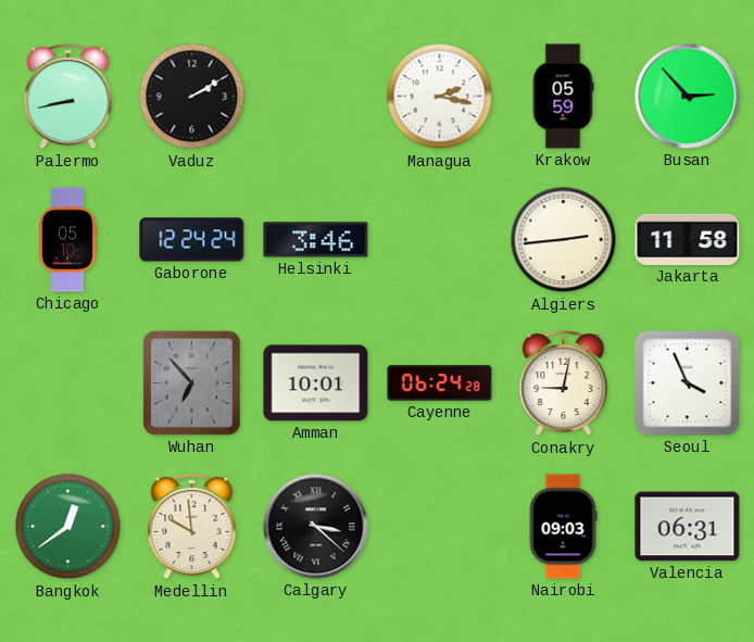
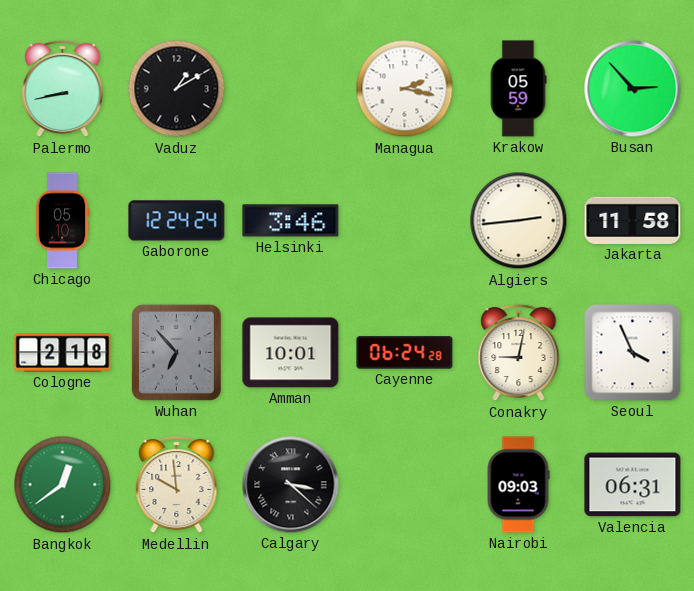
Vaduz: 2:10 -> 1:10 (177, 89)
Cologne: none -> 2:18 (63, 353)
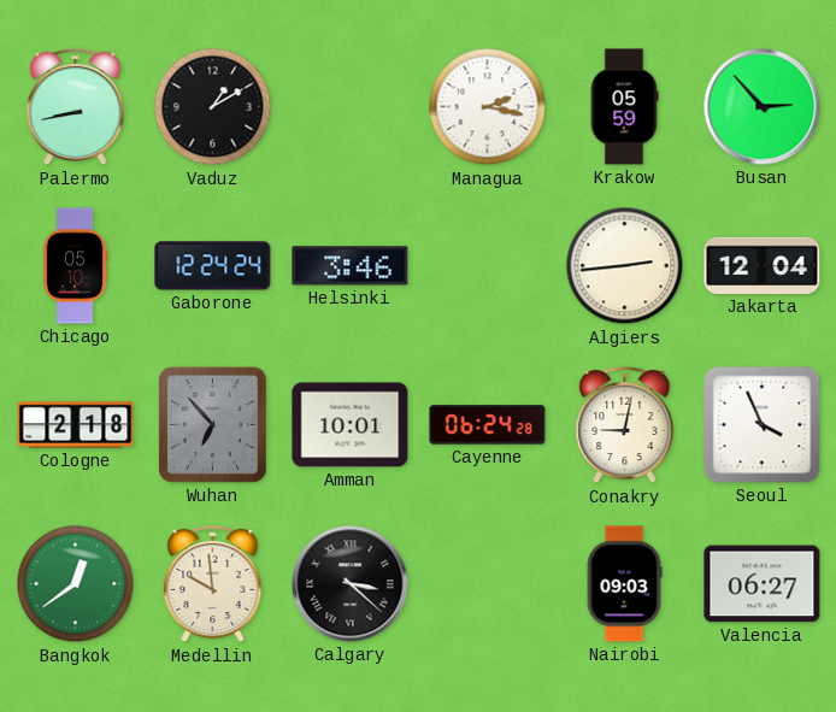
Jakarta: 11:58 -> 12:04 (763, 265)
Valencia: 06:31 -> 06:27 (763, 584)
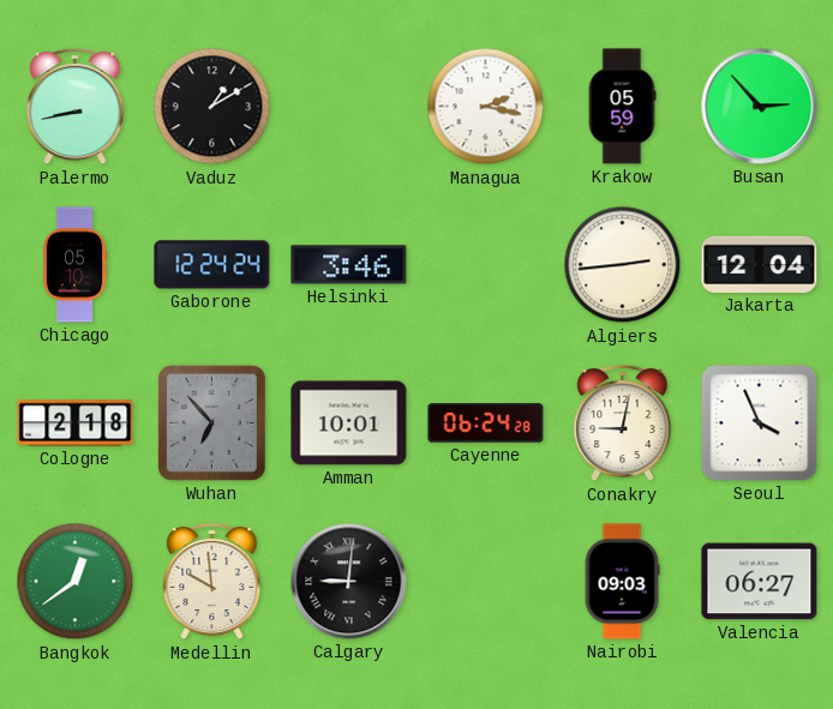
Calgary: 3:22 -> 9:01 (349, 582)
